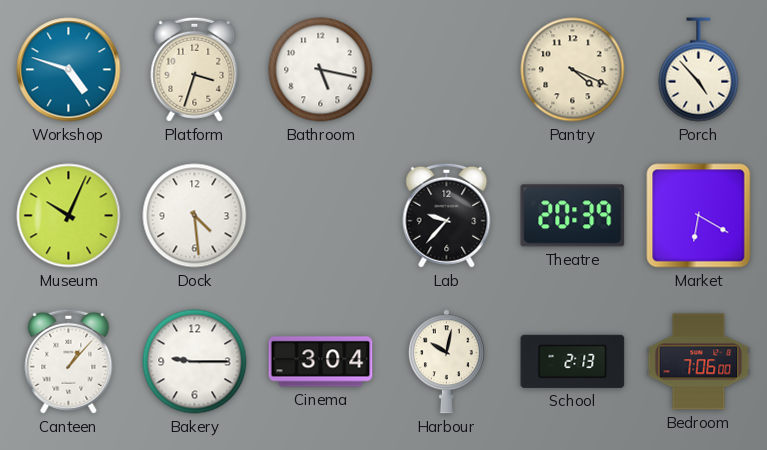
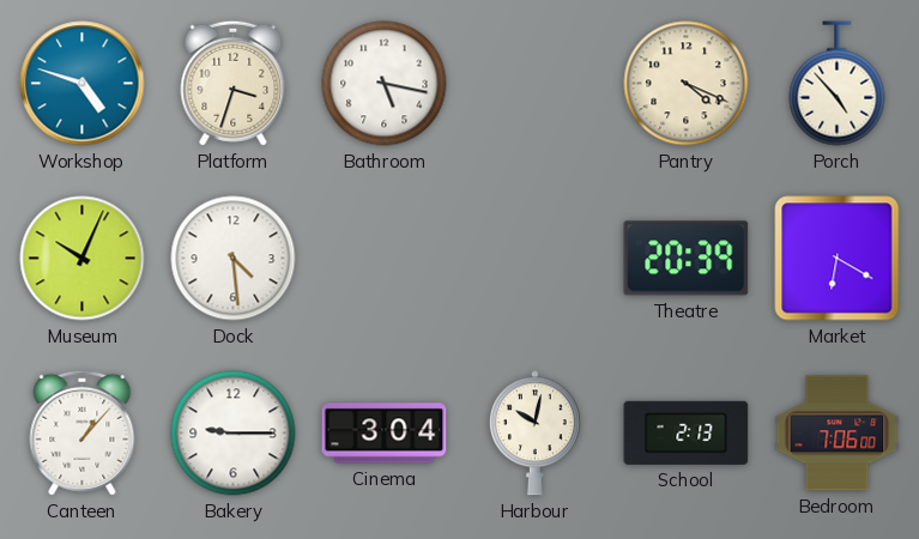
Lab: 9:37 -> none (447, 215)
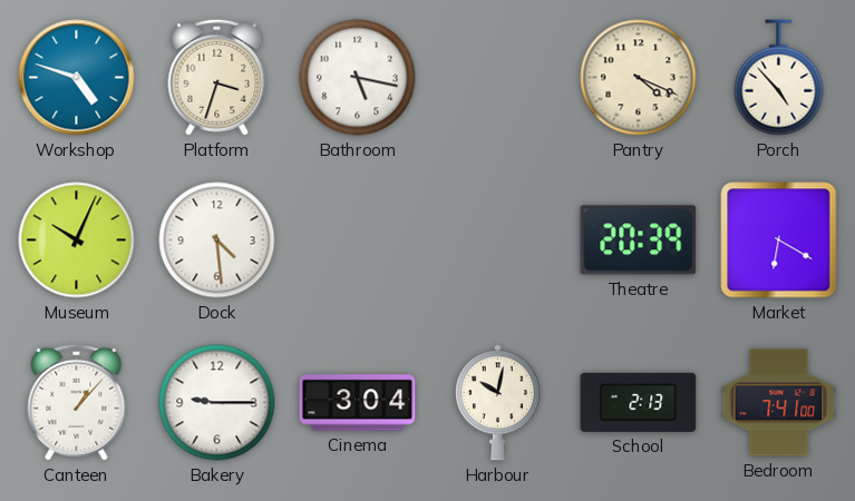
Bedroom: 7:06 -> 7:41 (779, 403)
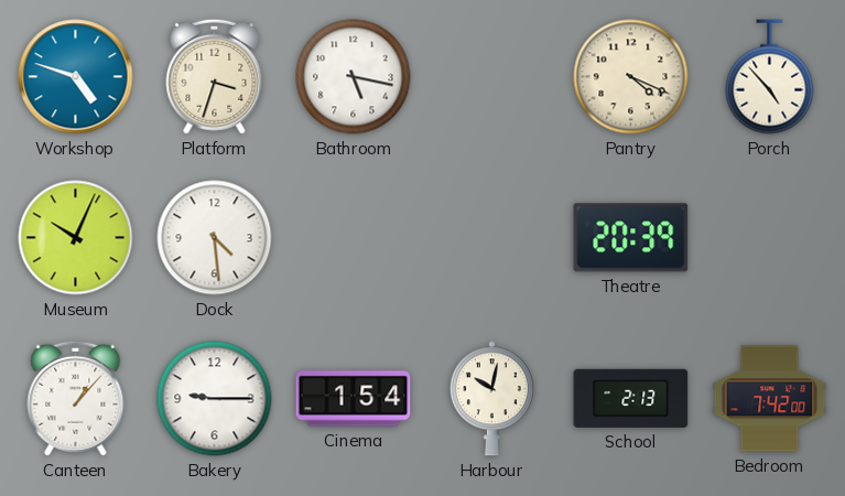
Market: 6:20 -> none (779, 240)
Cinema: 3:04 -> 1:54 (354, 399)
Bedroom: 7:41 -> 7:42 (770, 399)
